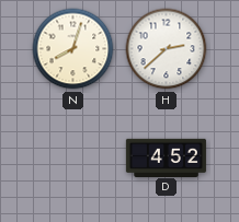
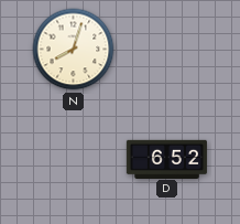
H: 2:38 -> none (167, 49)
D: 4:52 -> 6:52 (166, 159)
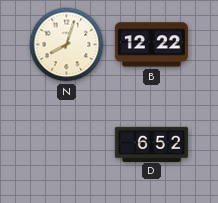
B: none -> 12:22 (151, 45)
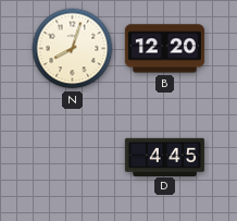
B: 12:22 -> 12:20 (164, 49)
D: 6:52 -> 4:45 (164, 157)
